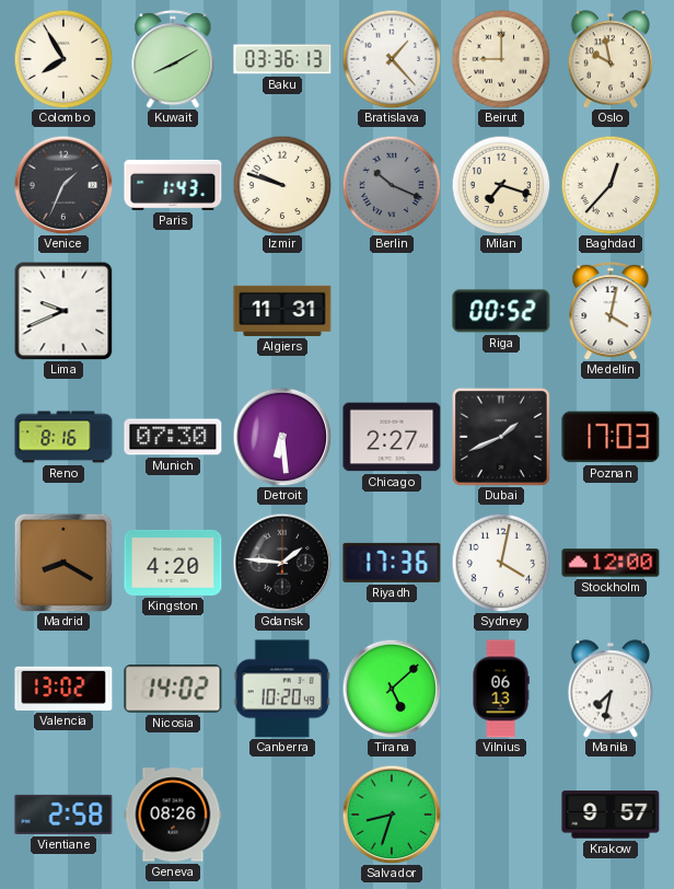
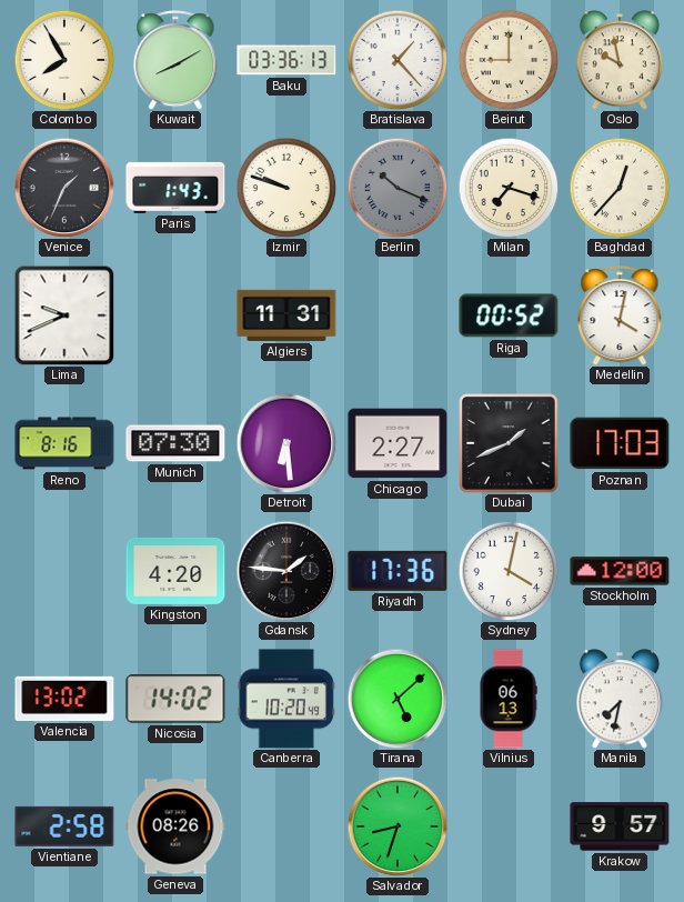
Madrid: 8:20 -> none (63, 563)
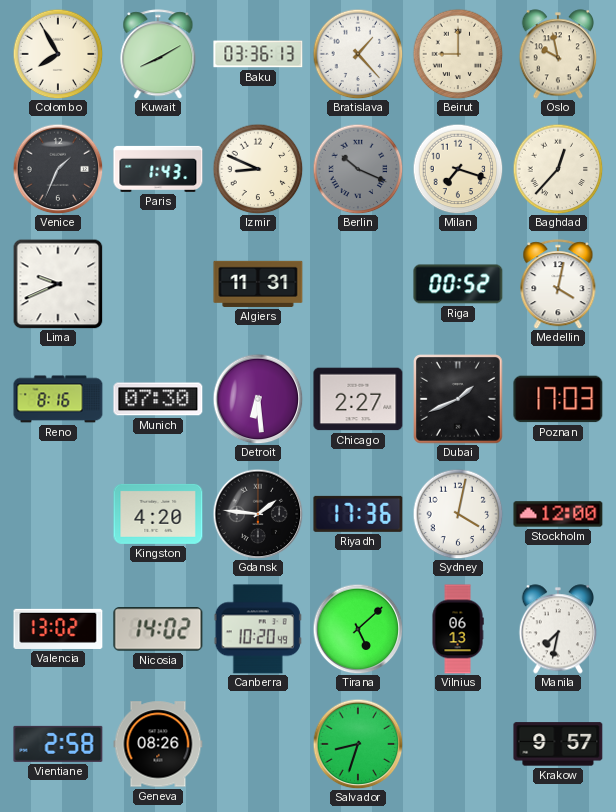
Izmir: 9:48 -> 8:49 (258, 169)
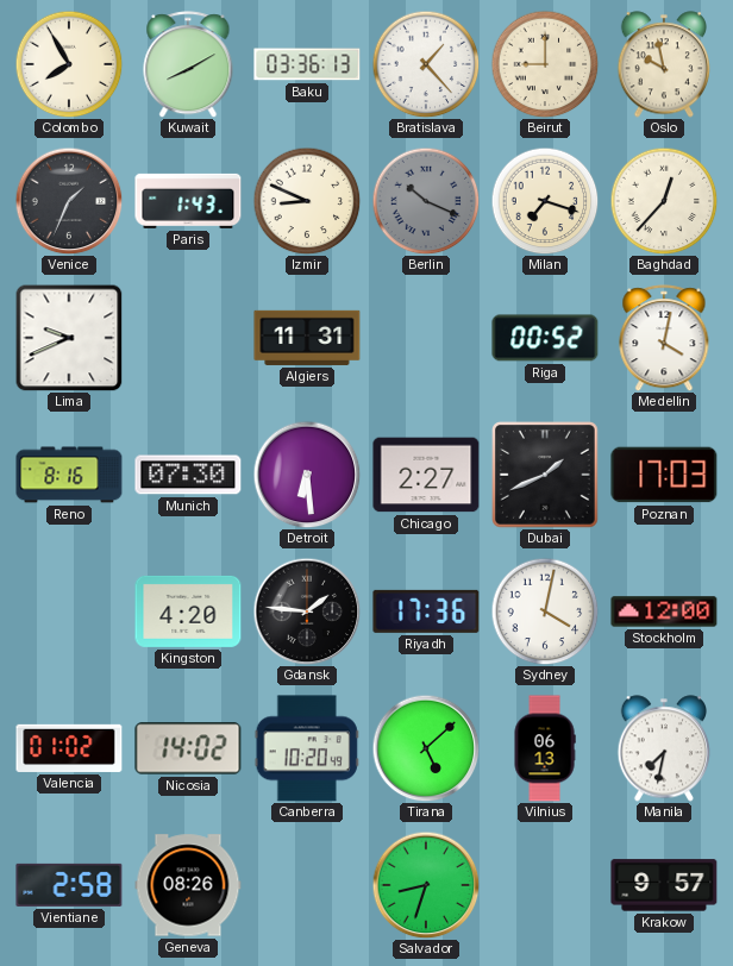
Valencia: 13:02 -> 01:02 (69, 748)
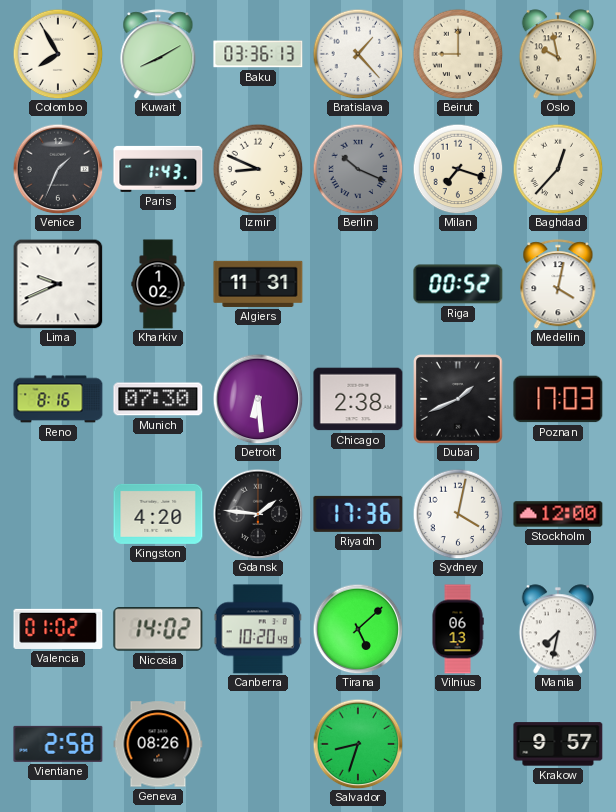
Kharkiv: none -> 1:02 (158, 284)
Chicago: 2:27 -> 2:38 (358, 399)
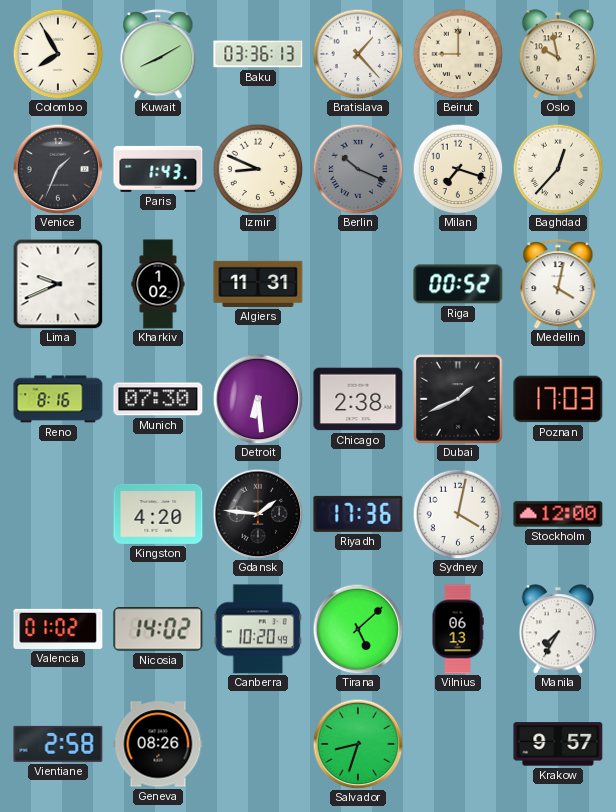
Manila: 7:32 -> 7:35 (558, 629)
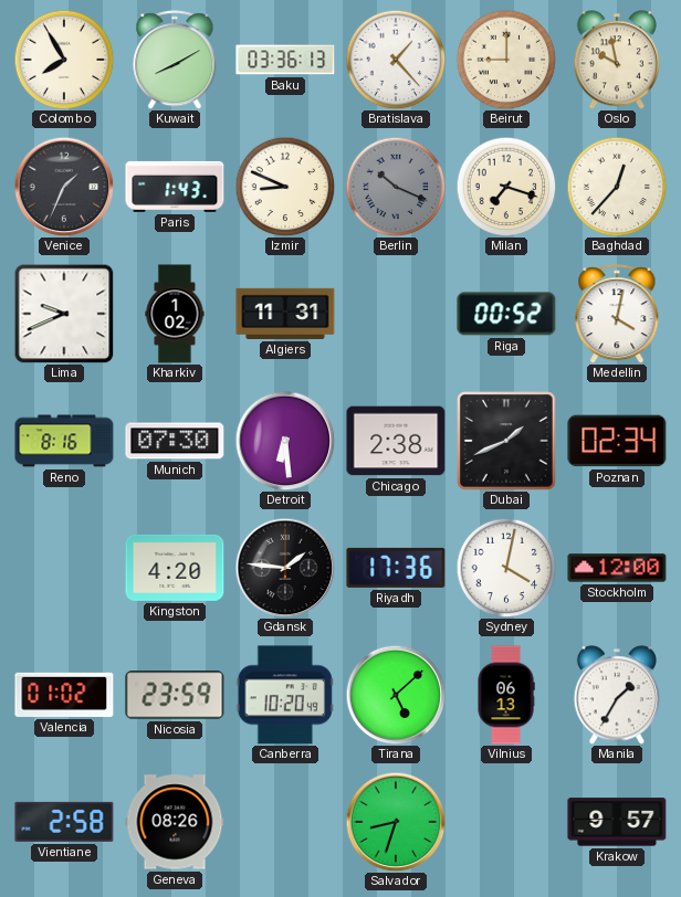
Poznan: 17:03 -> 02:34 (617, 441)
Nicosia: 14:02 -> 23:59 (175, 695)
Manila: 7:35 -> 1:35 (617, 695)
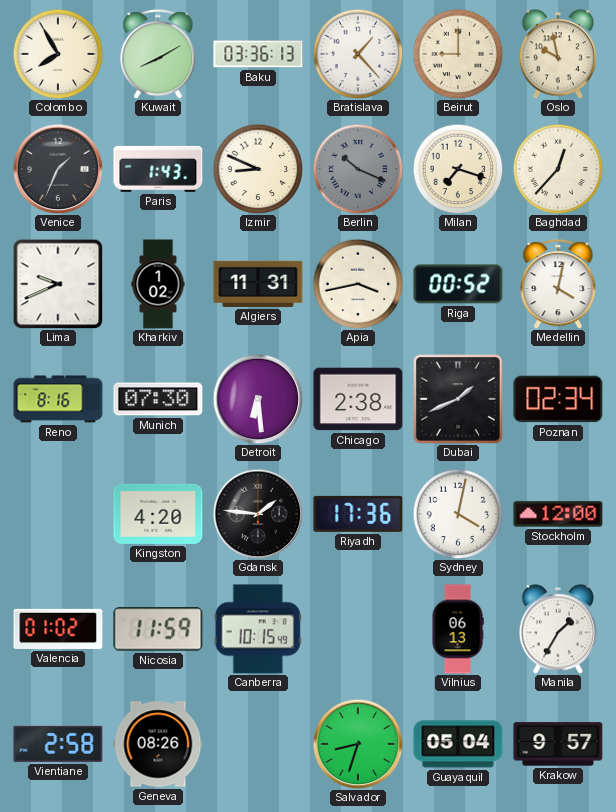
Apia: none -> 3:43 (358, 284)
Nicosia: 23:59 -> 11:59 (158, 629)
Canberra: 10:20 -> 10:15 (258, 629)
Tirana: 5:08 -> none (396, 695)
Guayaquil: none -> 05:04 (458, 744)
